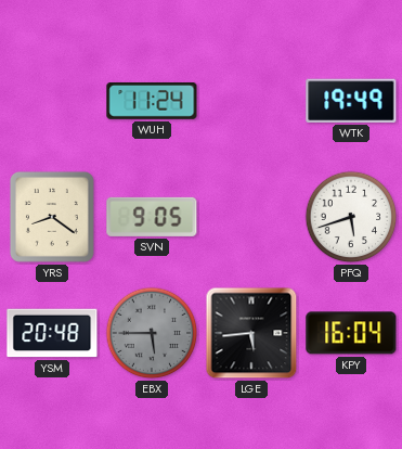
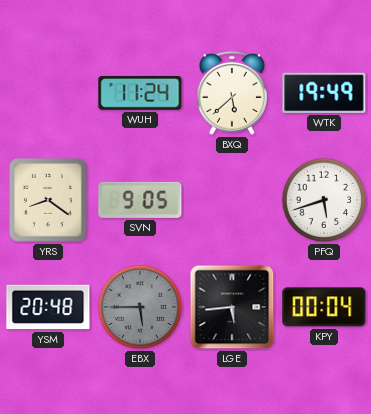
BXQ: none -> 5:38 (232, 93)
KPY: 16:04 -> 00:04 (324, 307)
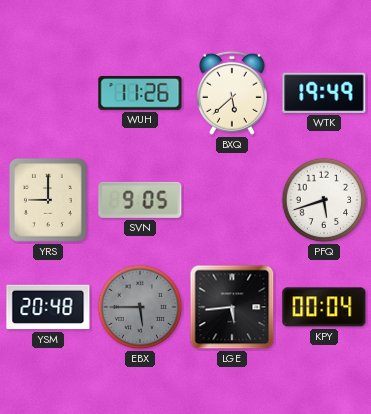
WUH: 11:24 -> 11:26 (140, 94)
YRS: 8:21 -> 9:00 (48, 200)
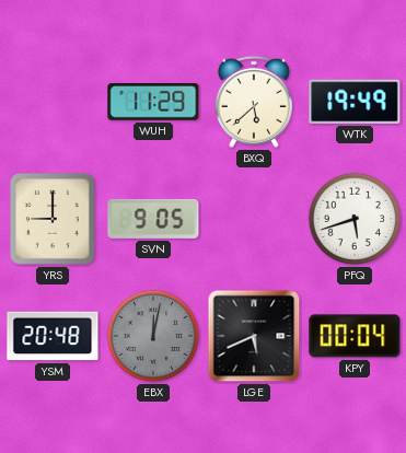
WUH: 11:26 -> 11:29 (153, 103)
EBX: 5:45 -> 12:02 (153, 336)
LGE: 5:44 -> 5:41 (254, 336)
